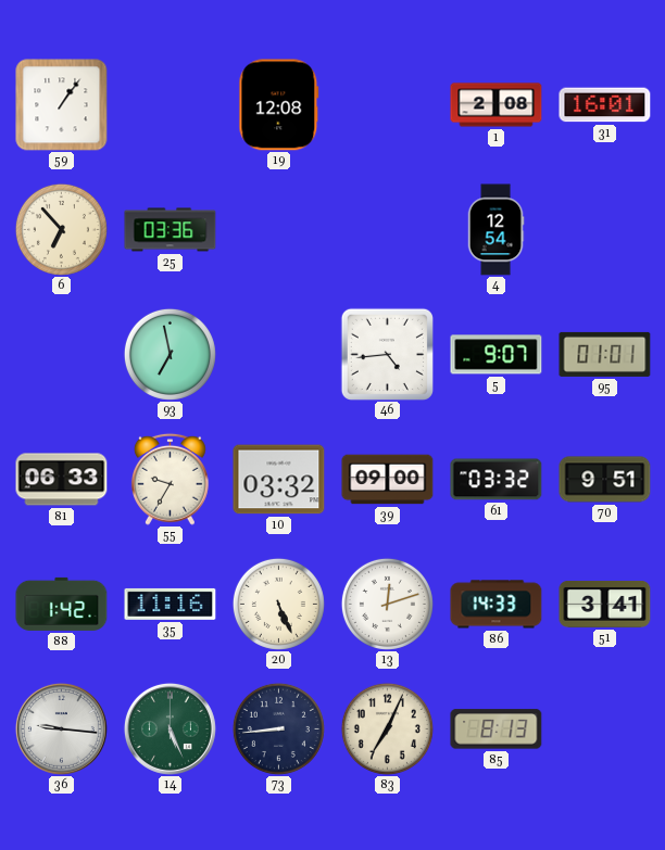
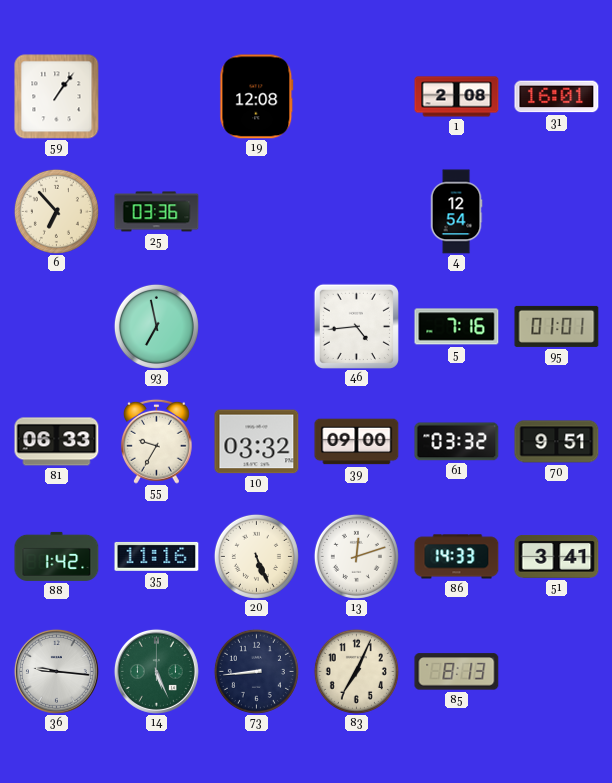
5: 9:07 -> 7:16 (457, 327)
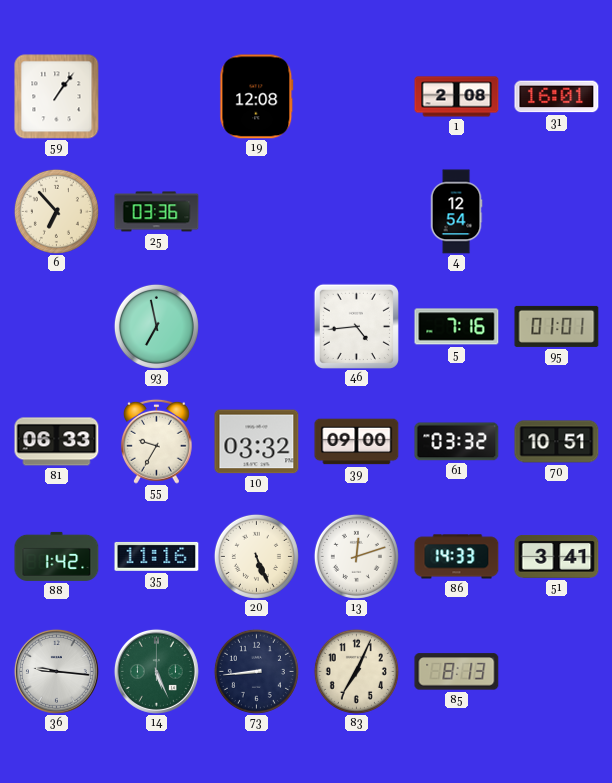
70: 9:51 -> 10:51 (557, 442)
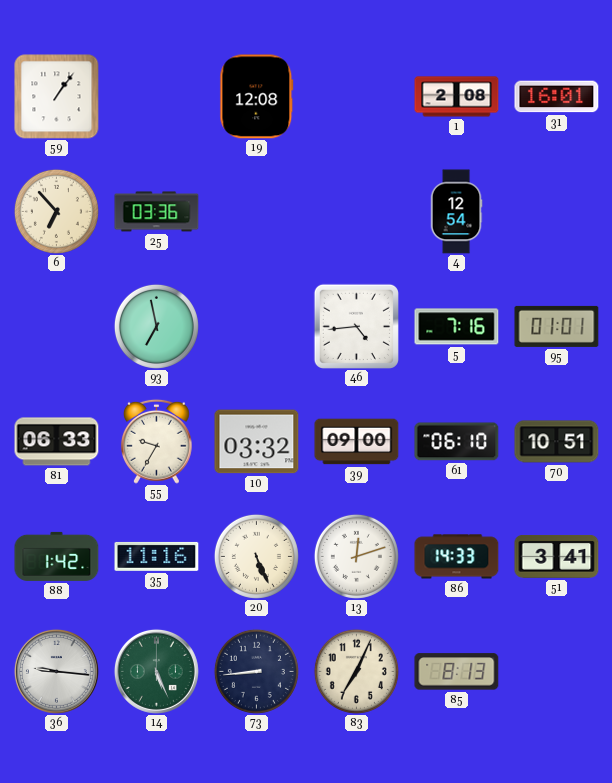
61: 03:32 -> 06:10 (457, 442)
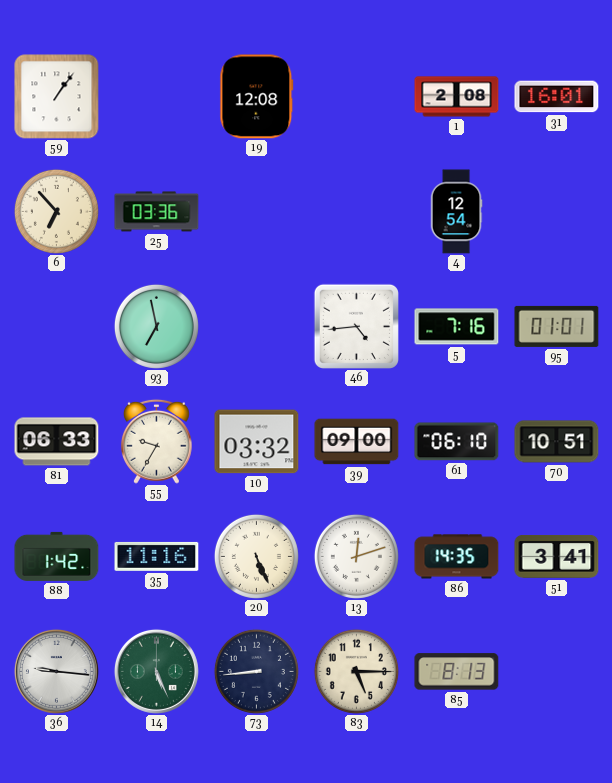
86: 14:33 -> 14:35 (457, 557)
83: 7:04 -> 5:15 (356, 671)
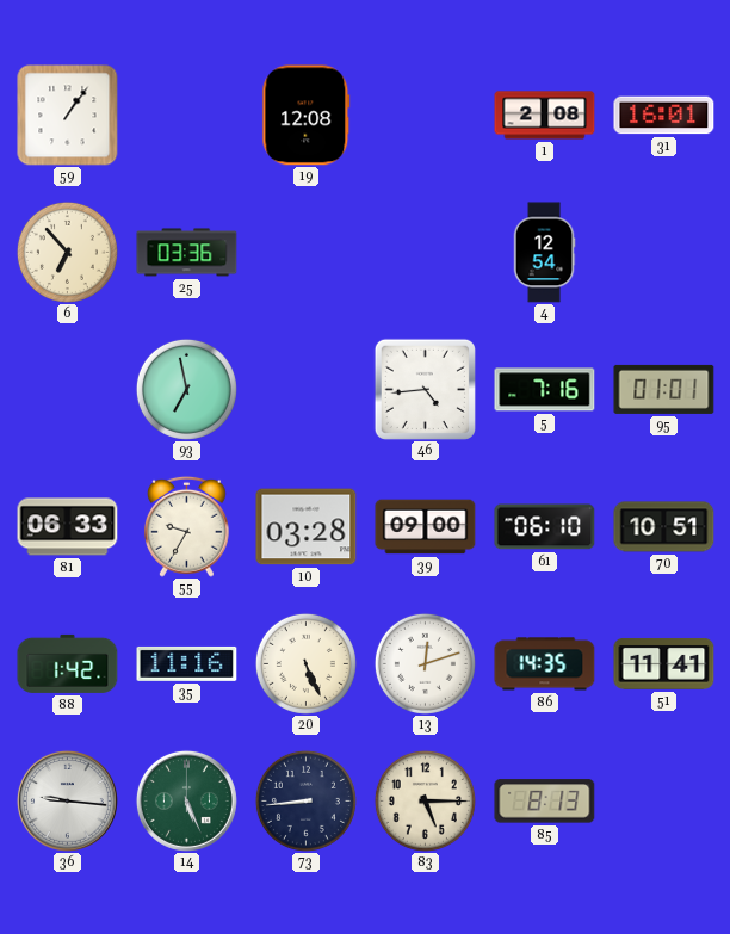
10: 03:32 -> 03:28 (307, 527)
51: 3:41 -> 11:41 (664, 663)
